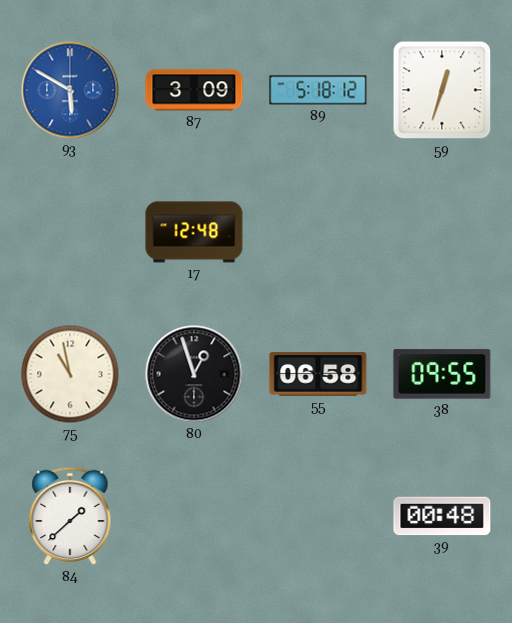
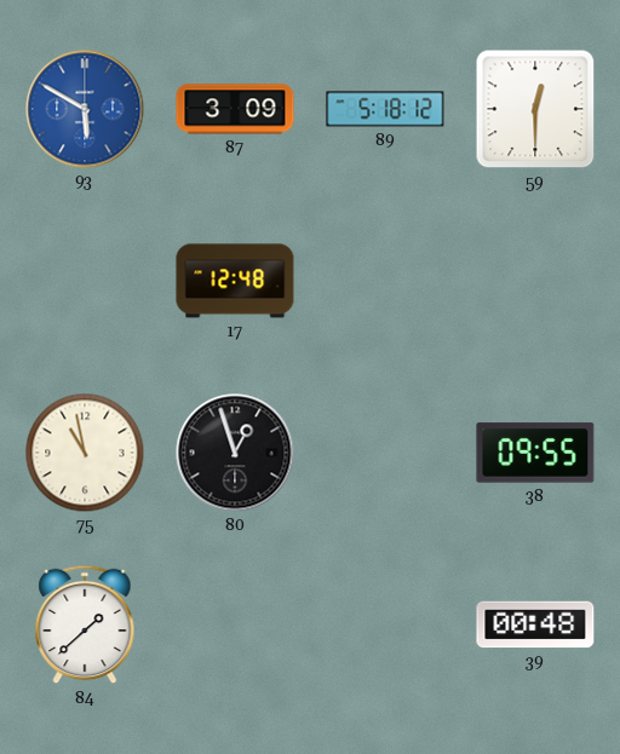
59: 12:33 -> 12:30 (535, 109)
55: 06:58 -> none (318, 374)
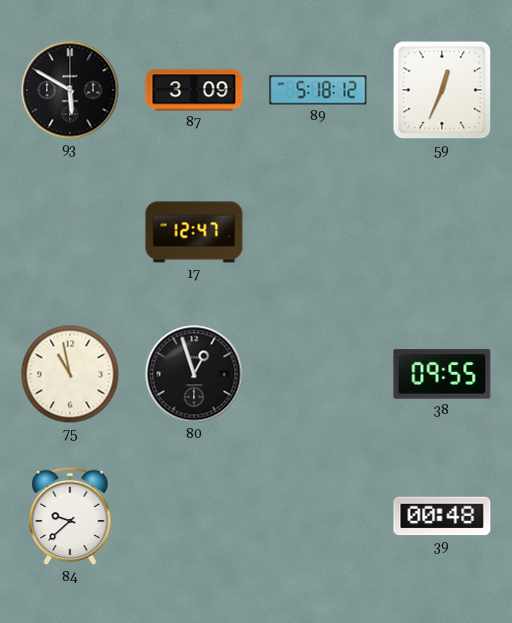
93 dial: blue -> black (70, 90)
59: 12:30 -> 12:34 (442, 90)
17: 12:48 -> 12:47 (194, 232)
84: 1:38 -> 9:38 (70, 516)
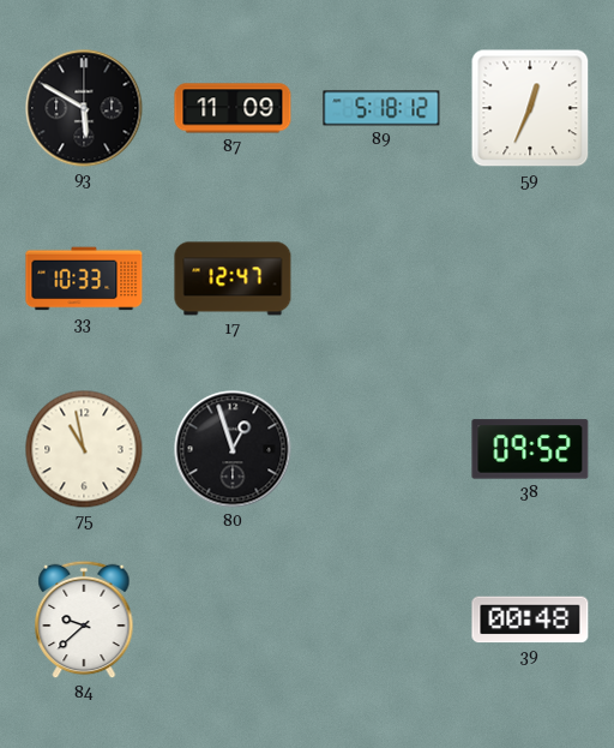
87: 3:09 -> 11:09 (233, 108)
33: none -> 10:33 (84, 279)
38: 09:55 -> 09:52 (530, 449)
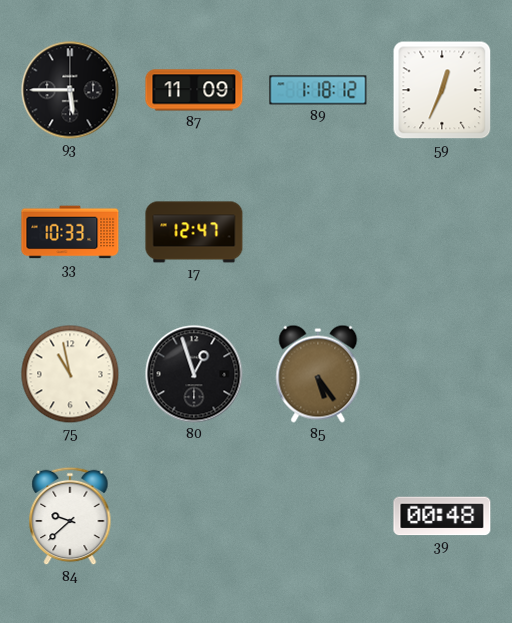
93: 5:50 -> 5:45 (70, 90)
89: 5:18 -> 1:18 (318, 90)
85: none -> 5:24 (318, 374)
38: 09:52 -> none (530, 449)
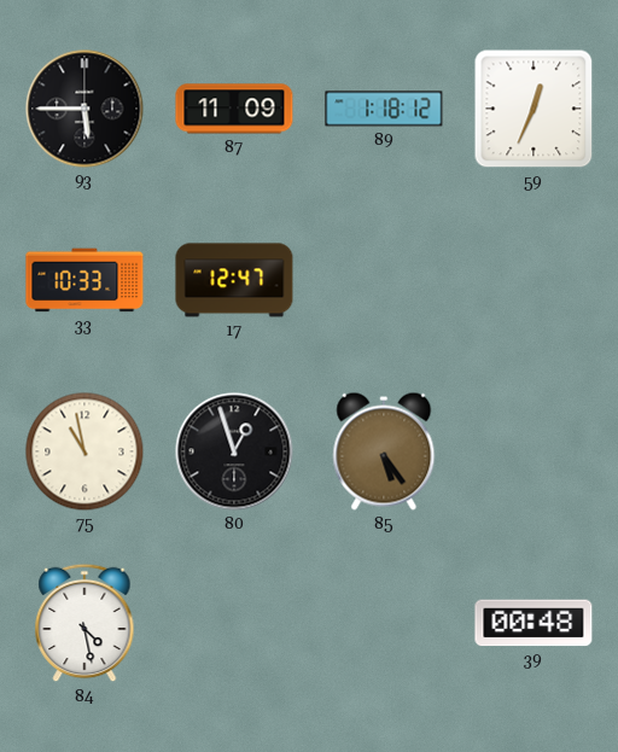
84: 9:38 -> 4:28 (84, 623)
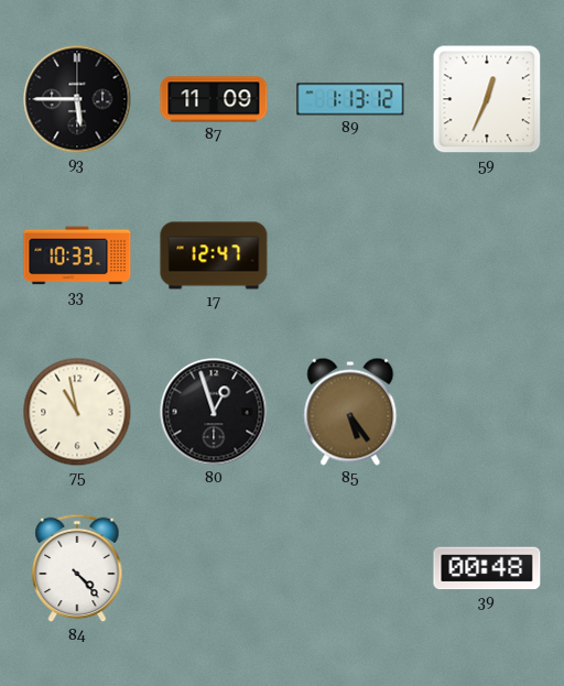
89: 1:18 -> 1:13 (350, 99)
84: 4:28 -> 4:23 (77, 568)
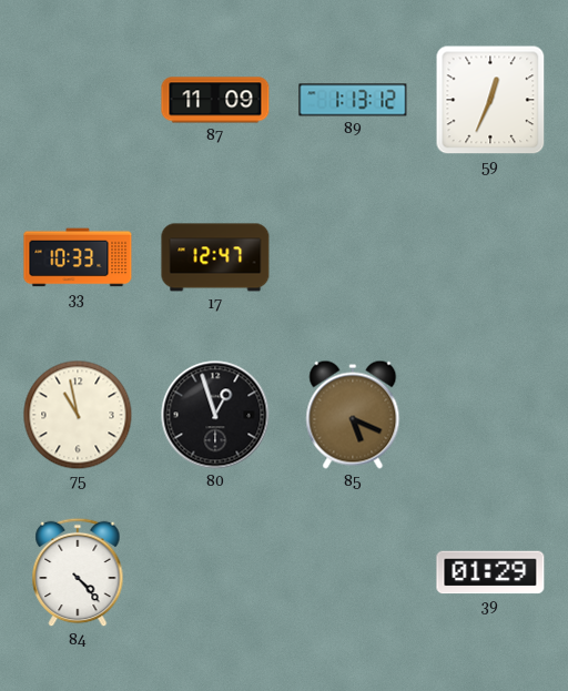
93: 5:45 -> none (77, 99)
85: 5:24 -> 5:19 (353, 415)
39: 00:48 -> 01:29 (490, 572)
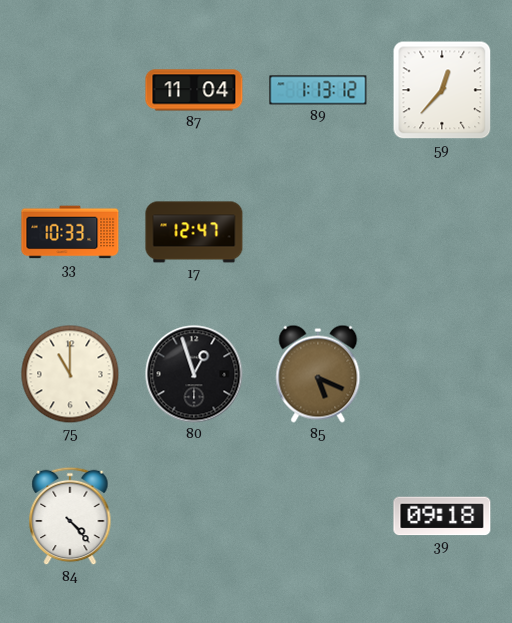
87: 11:09 -> 11:04 (194, 90)
59: 12:34 -> 12:37 (442, 90)
75: 10:58 -> 11:00 (70, 374)
39: 01:29 -> 09:18 (442, 516)
